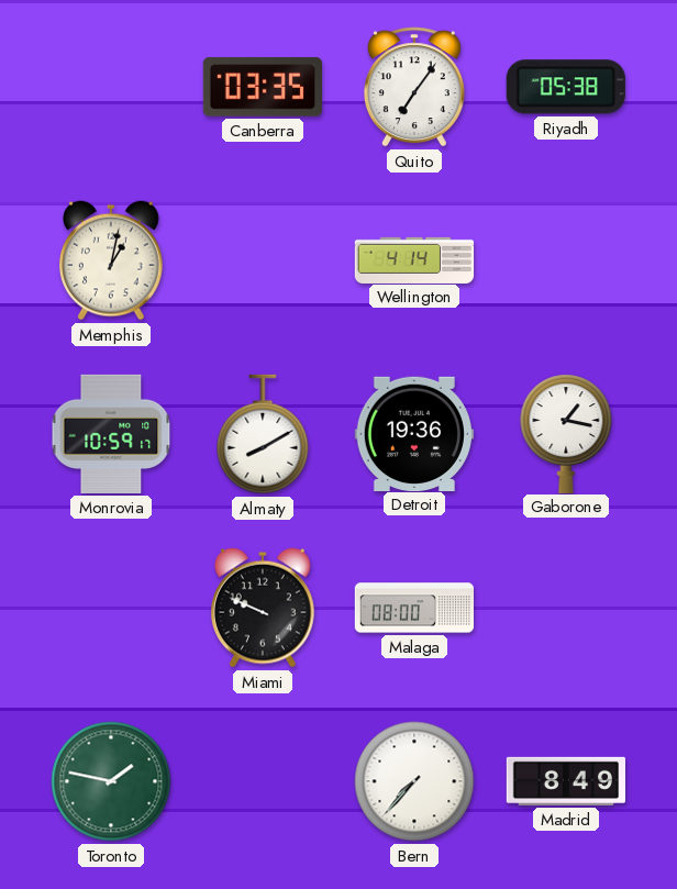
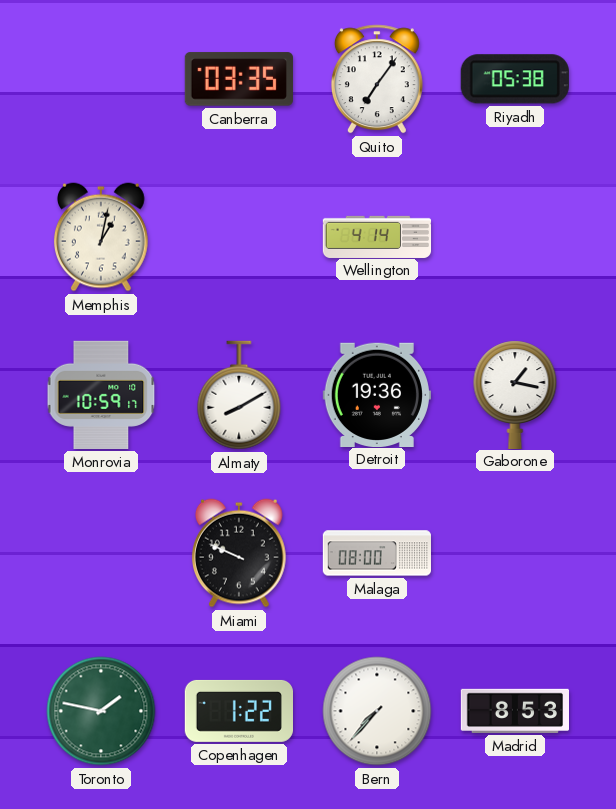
Copenhagen: none -> 1:22 (238, 711)
Madrid: 8:49 -> 8:53 (514, 711)
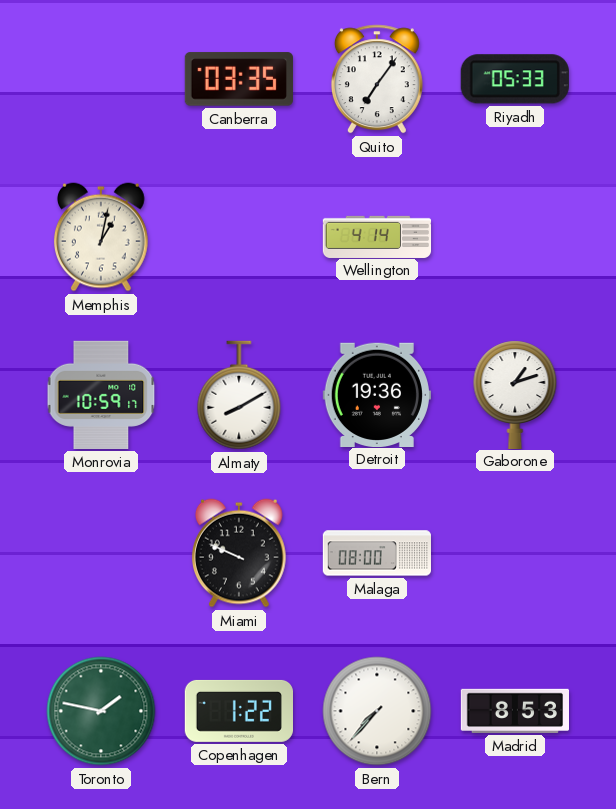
Riyadh: 05:38 -> 05:33 (515, 79)
Gaborone: 1:17 -> 1:12 (515, 394)
